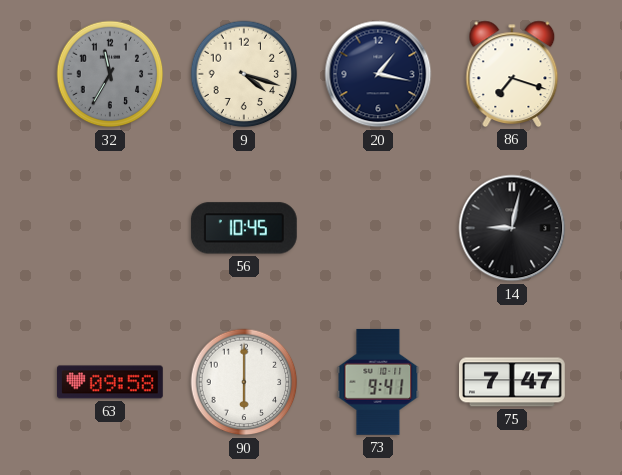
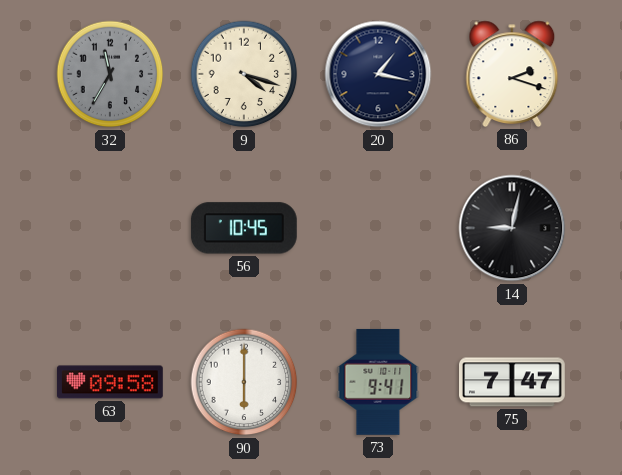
86: 7:18 -> 2:18 (512, 74)
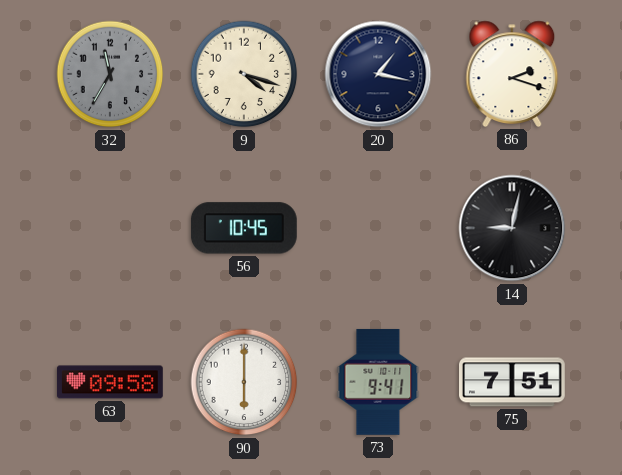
75: 7:47 -> 7:51 (513, 382)
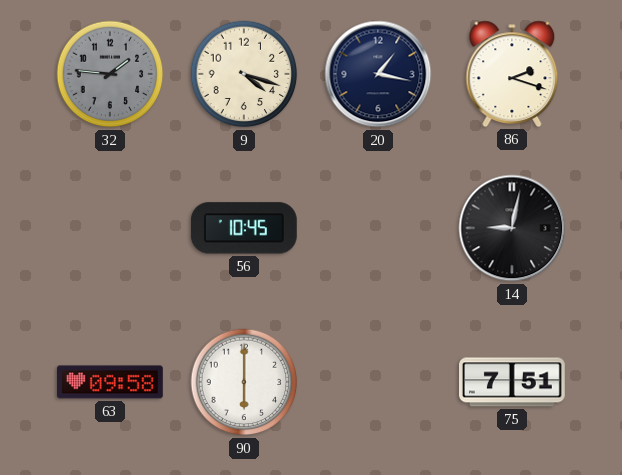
32: 11:35 -> 1:46 (110, 74)
73: 9:41 -> none (378, 382)
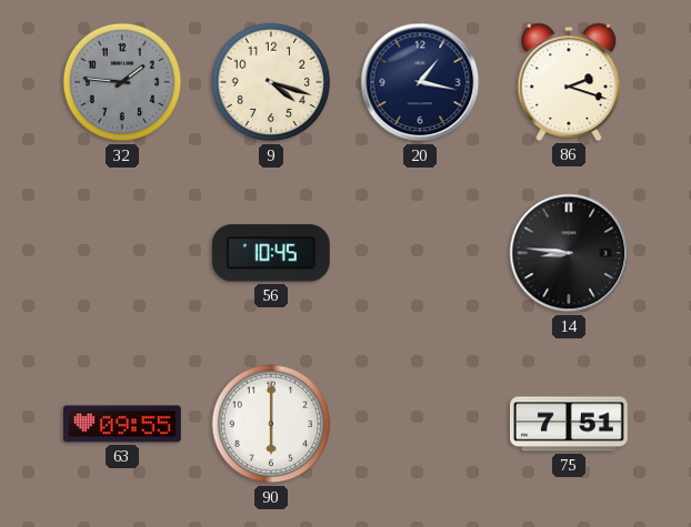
14: 9:02 -> 8:46 (569, 253)
63: 09:58 -> 09:55 (122, 424)
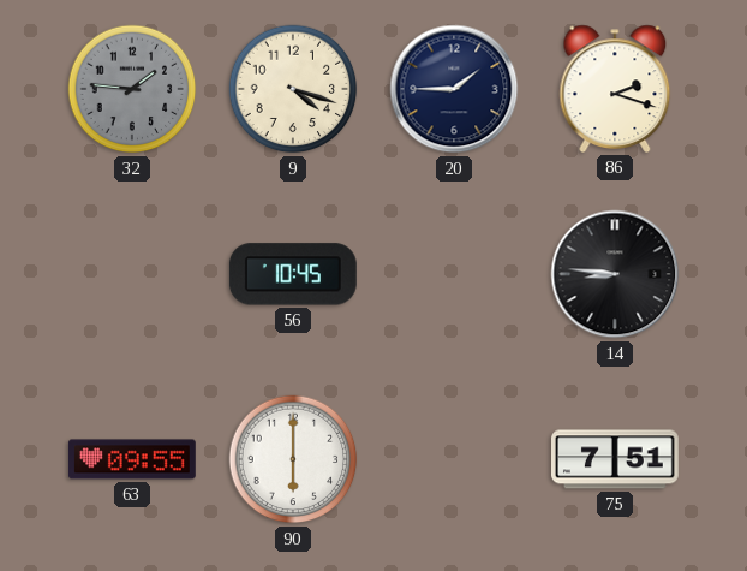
20: 1:17 -> 1:45 (454, 89)
